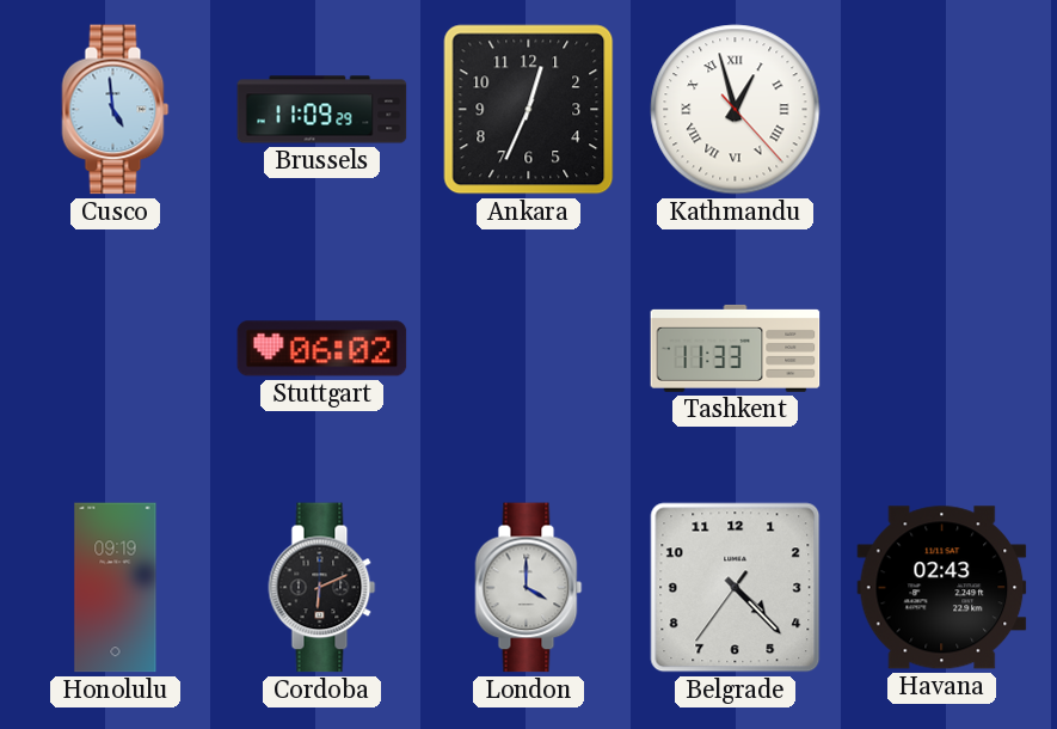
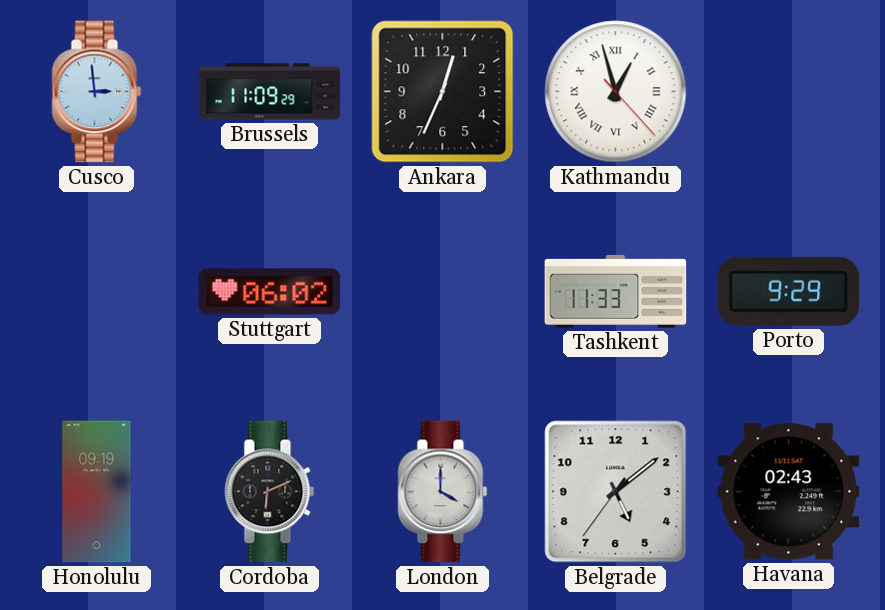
Cusco: 4:59 -> 2:59 (97, 92)
Porto: none -> 9:29 (789, 291)
Belgrade: 4:22 -> 5:08 (616, 492)
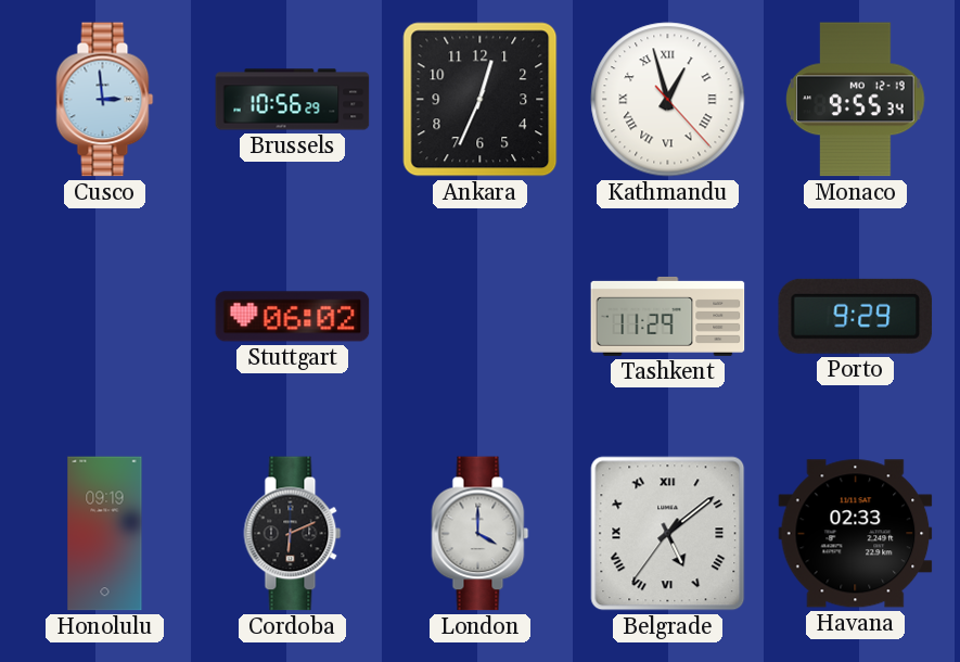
Brussels: 11:09 -> 10:56 (293, 100)
Monaco: none -> 9:55 (856, 100)
Tashkent: 11:33 -> 11:29 (668, 316)
Belgrade numerals: Arabic -> Roman (668, 534)
Havana: 02:43 -> 02:33 (856, 534)
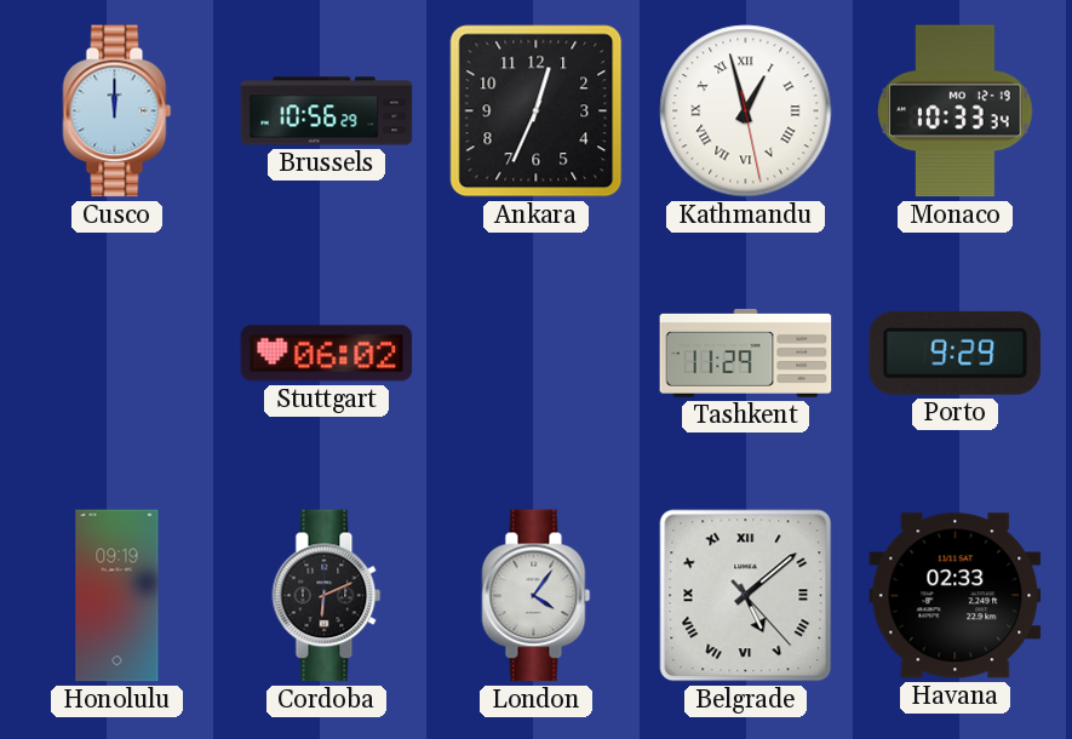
Cusco: 2:59 -> 12:00 (117, 111)
Kathmandu: 12:57:23 -> 12:57:28 (746, 111)
Monaco: 9:55 -> 10:33 (956, 111)
London: 4:00 -> 4:06 (537, 596)
Belgrade: 5:08:36 -> 5:08:23 (746, 596)
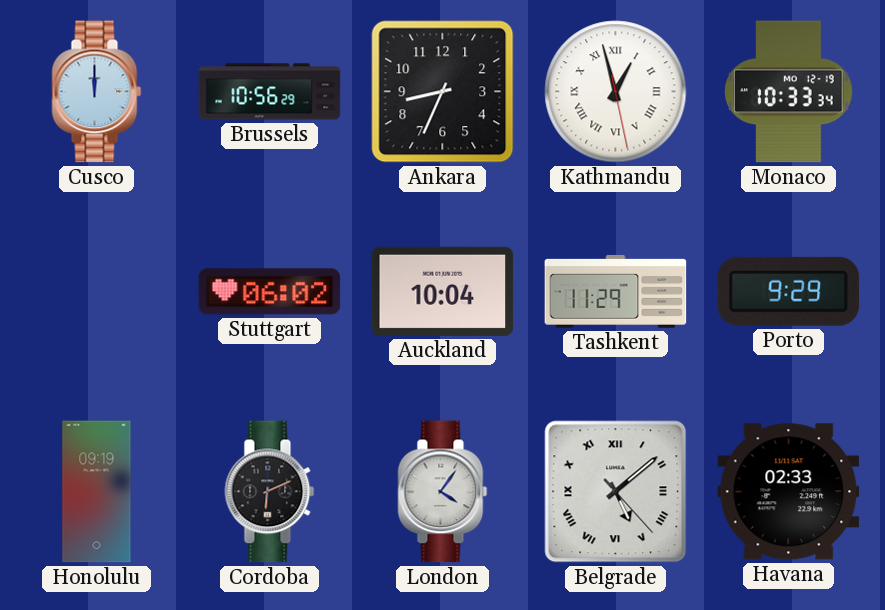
Ankara: 12:34 -> 8:34 (443, 92)
Auckland: none -> 10:04 (443, 291)
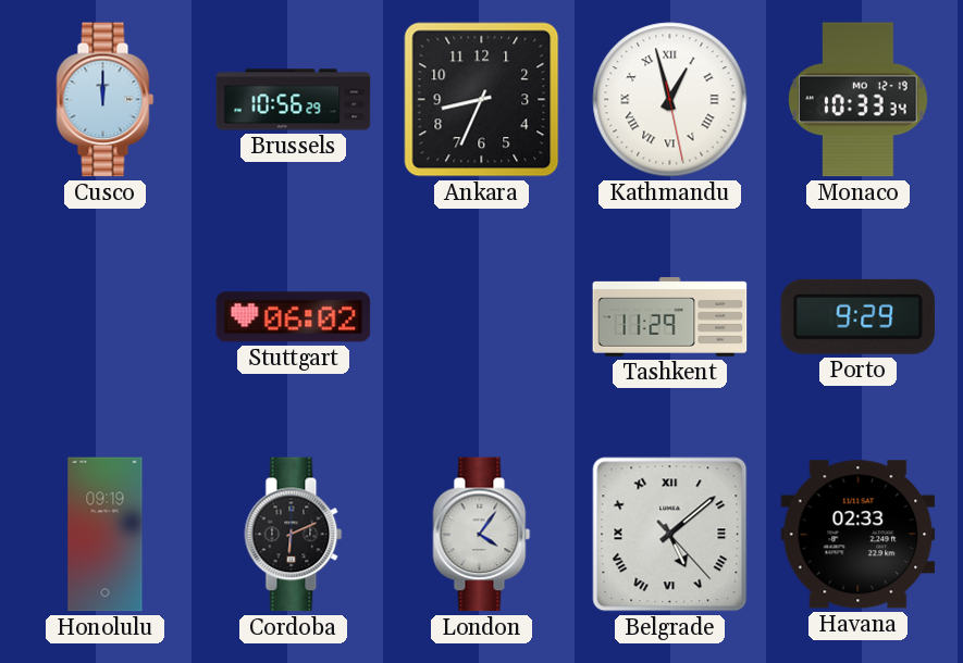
Auckland: 10:04 -> none (443, 291)
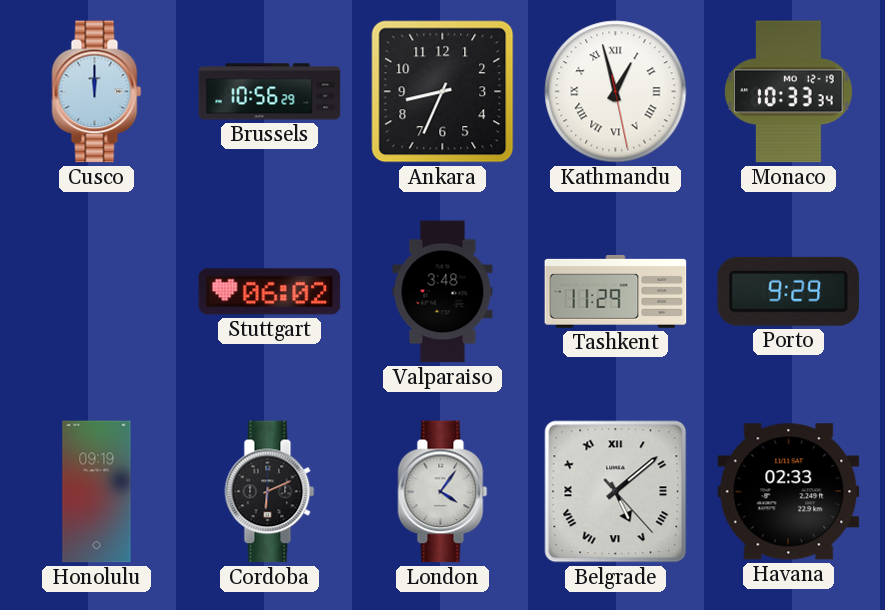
Valparaiso: none -> 3:48 (443, 292)
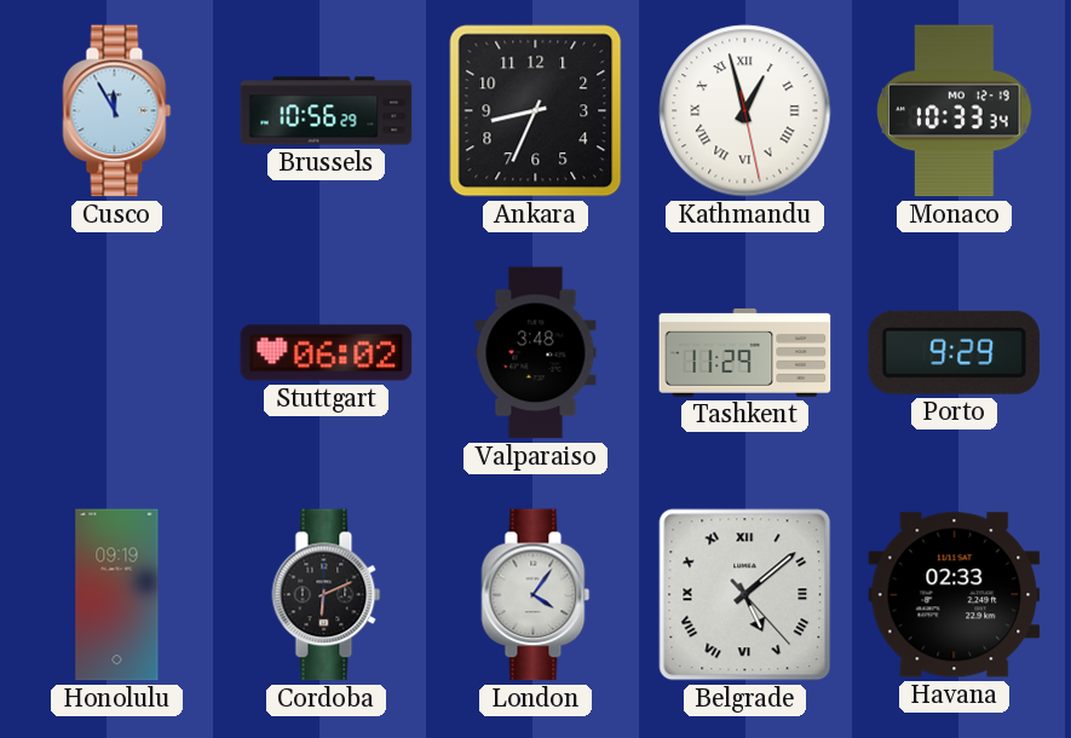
Cusco: 12:00 -> 11:55 (117, 111)
